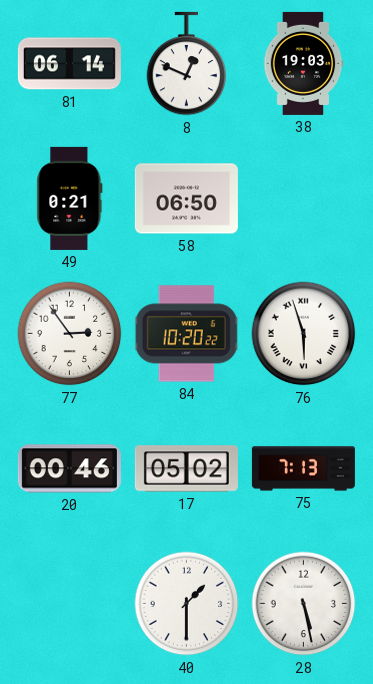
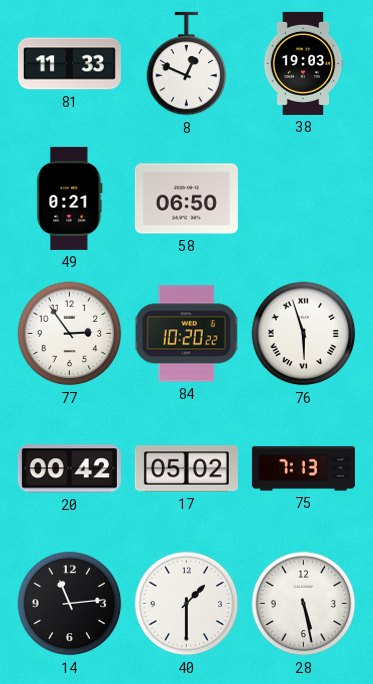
81: 06:14 -> 11:33 (69, 64)
20: 00:46 -> 00:42 (69, 469)
14: none -> 11:14 (70, 604)
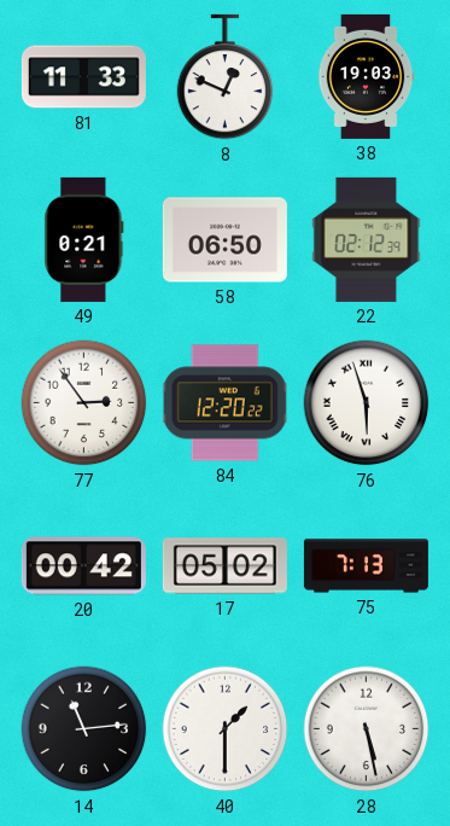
22: none -> 02:12 (367, 239)
84: 10:20 -> 12:20 (226, 403)
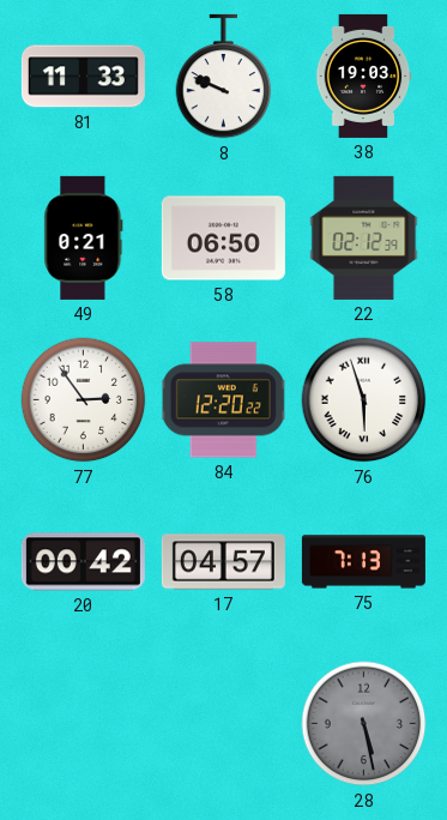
8: 12:49 -> 9:49 (224, 77)
17: 05:02 -> 04:57 (223, 562)
14: 11:14 -> none (84, 729)
40: 1:30 -> none (226, 729)
28 dial: white -> grey (364, 724)
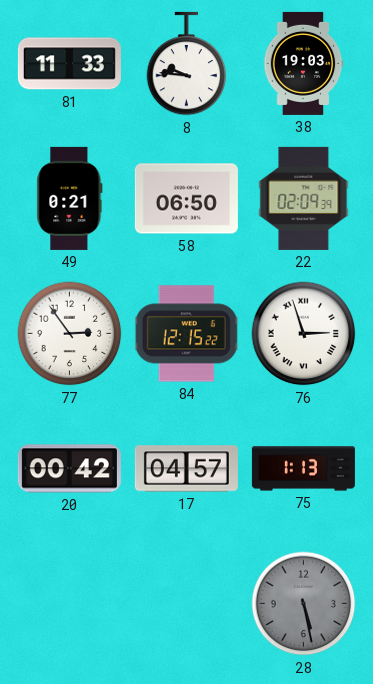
8: 9:49 -> 9:46 (187, 64)
22: 02:12 -> 02:09 (304, 198)
84: 12:20 -> 12:15 (187, 334)
76: 5:57 -> 2:57 (304, 334)
75: 7:13 -> 1:13 (303, 469)
